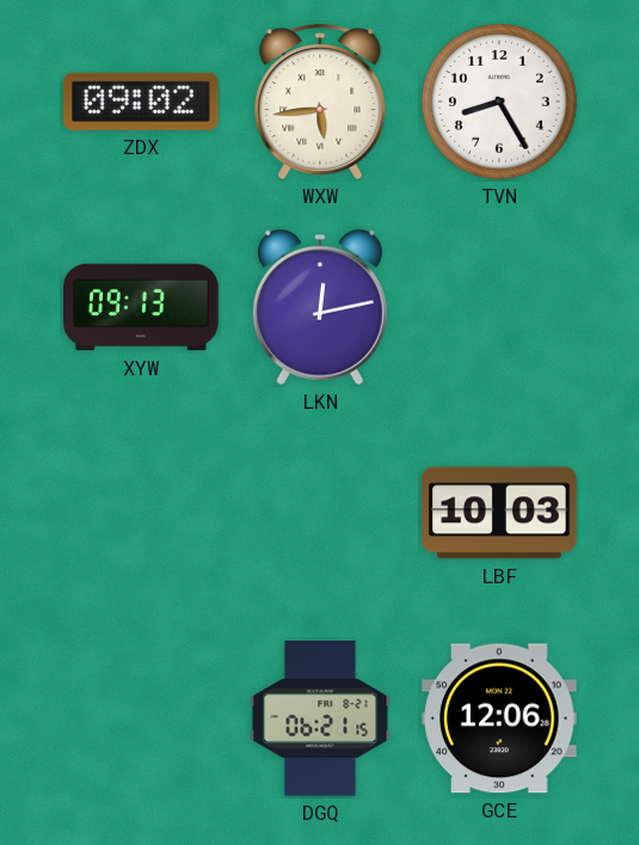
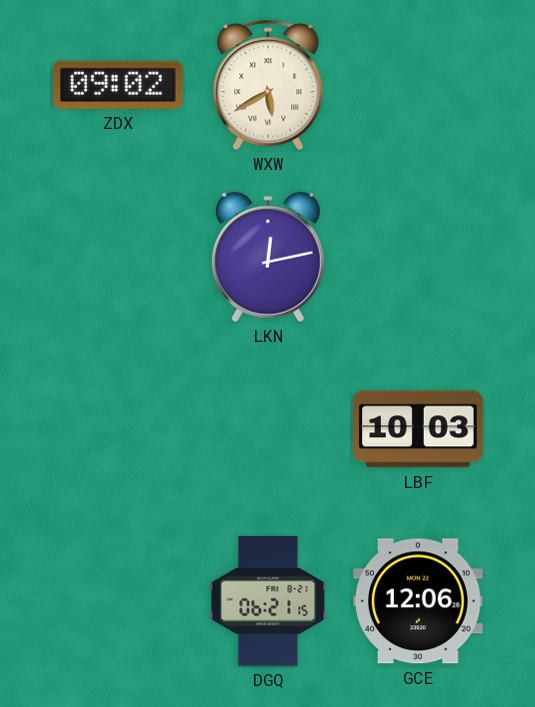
WXW: 5:44 -> 5:40 (268, 85)
TVN: 8:25 -> none (500, 103)
XYW: 09:13 -> none (141, 307)
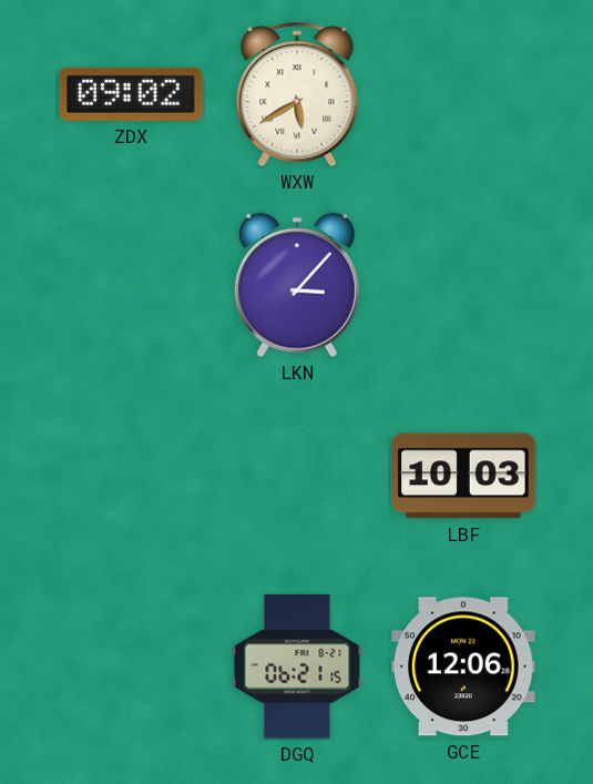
LKN: 12:13 -> 3:07 (297, 285)
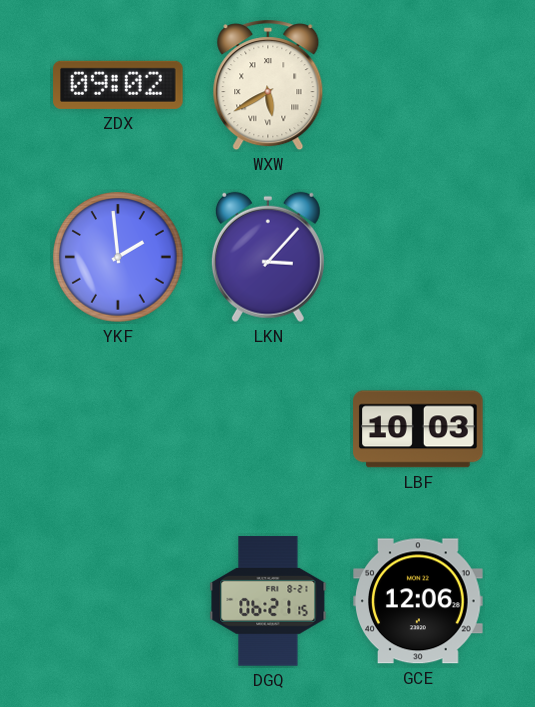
YKF: none -> 1:59 (119, 258)
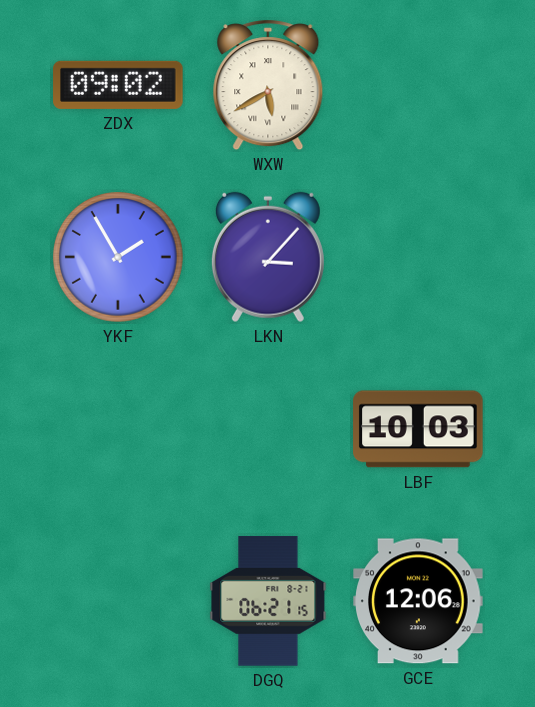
YKF: 1:59 -> 1:55 (119, 258)
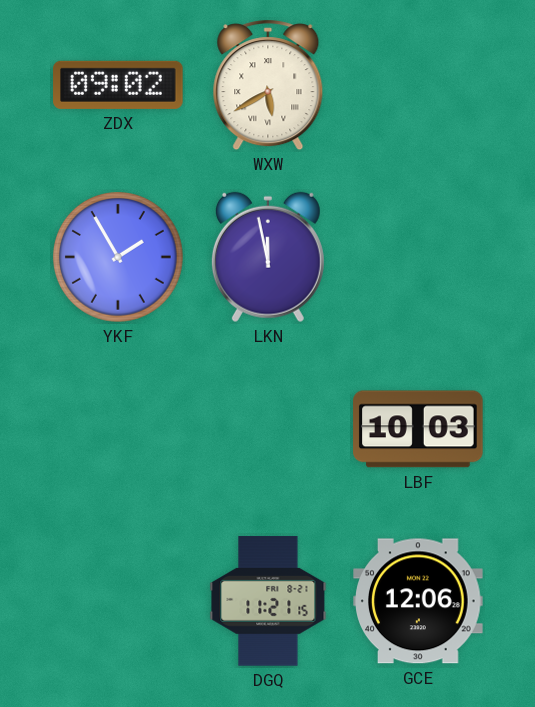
LKN: 3:07 -> 11:58 (268, 257)
DGQ: 06:21 -> 11:21 (268, 601)
